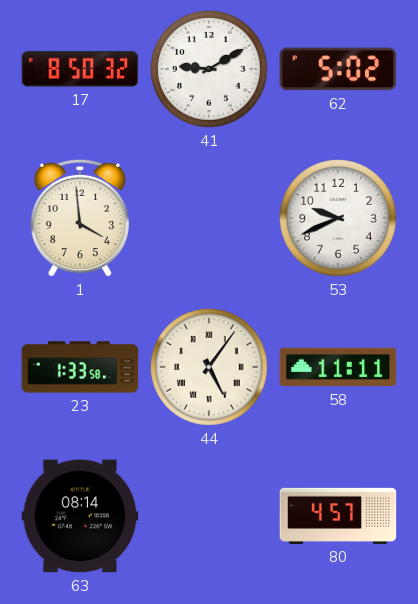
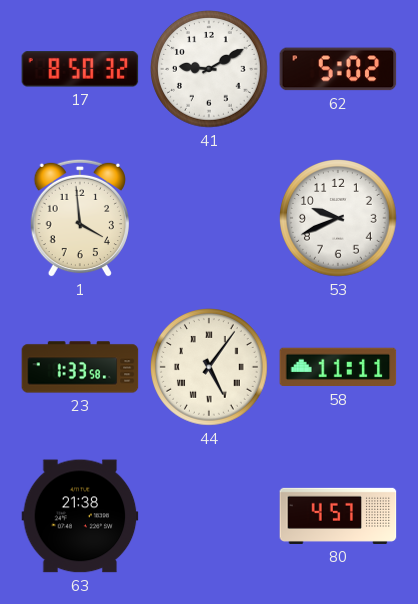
63: 08:14 -> 21:38 (80, 516)
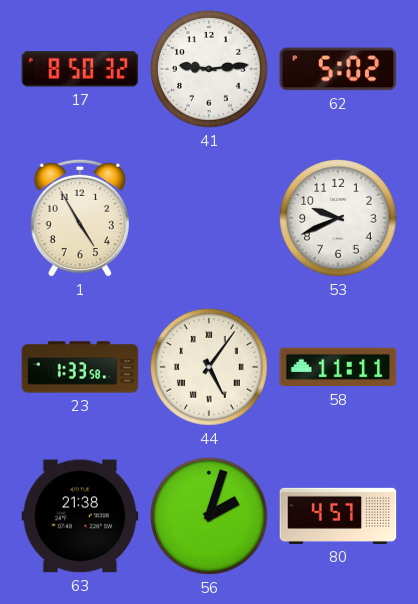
41: 9:10 -> 9:14 (210, 70)
1: 3:59 -> 4:55 (80, 218)
56: none -> 2:03 (210, 517)
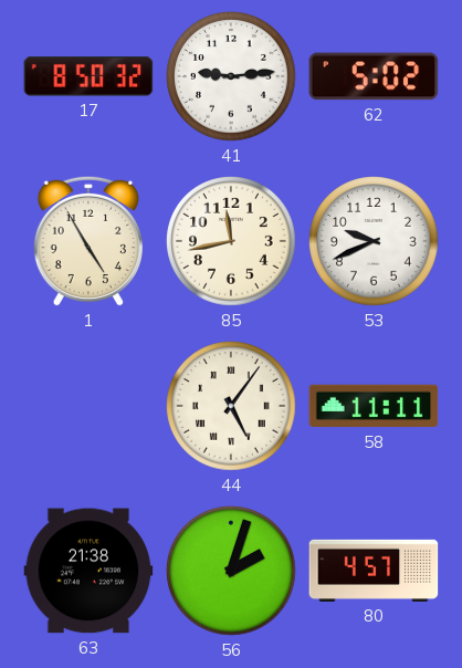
85: none -> 11:43 (232, 242)
23: 1:33 -> none (80, 367)
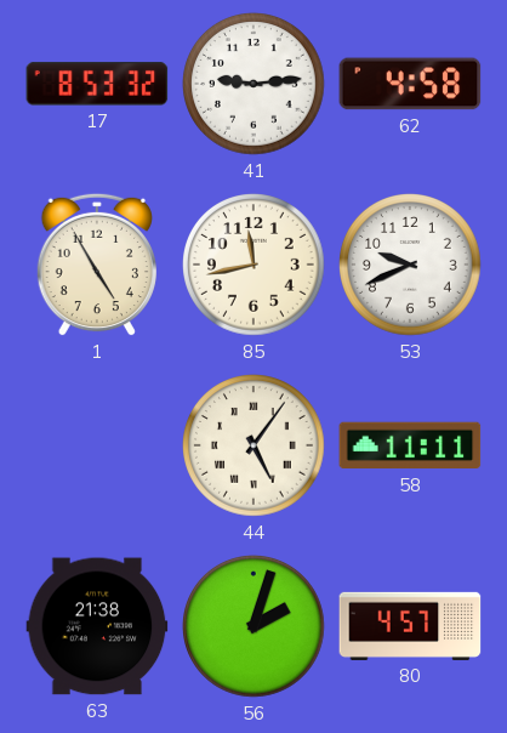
17: 8:50 -> 8:53 (97, 84)
62: 5:02 -> 4:58 (410, 84)
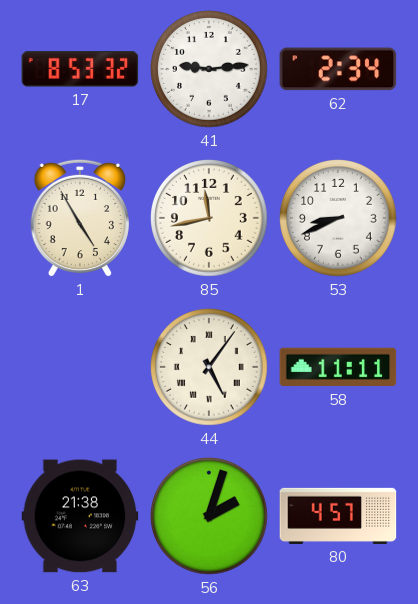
62: 4:58 -> 2:34 (338, 69)
53: 9:41 -> 8:41 (339, 219)
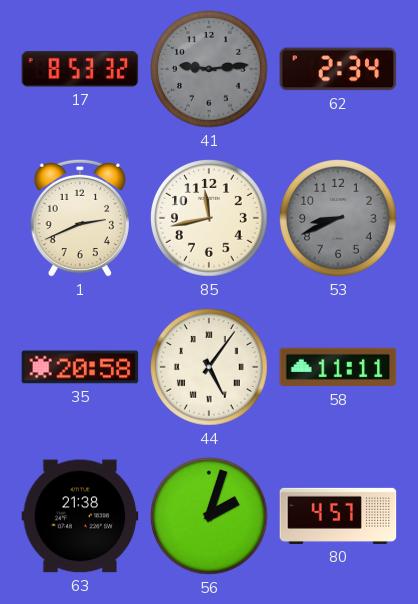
41 dial: white -> grey (210, 70)
1: 4:55 -> 2:41 (80, 218)
53 dial: white -> grey (339, 219)
35: none -> 20:58 (80, 367)
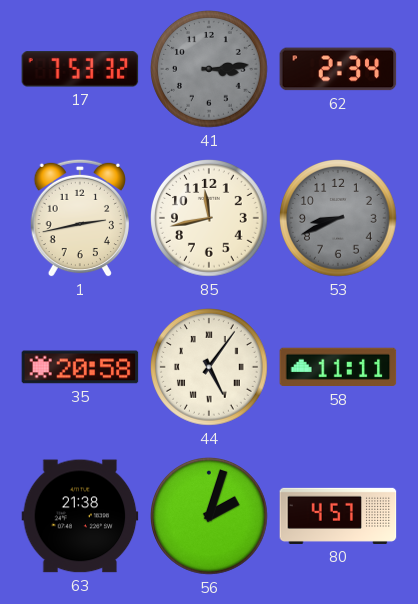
17: 8:53 -> 7:53 (80, 69)
41: 9:14 -> 3:14 (210, 70)
1: 2:41 -> 2:43 (80, 218)
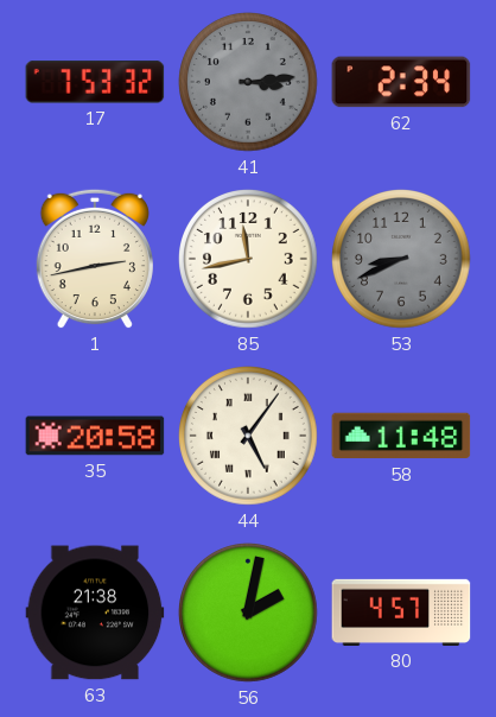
58: 11:11 -> 11:48 (401, 436)
56: 2:03 -> 2:02 (249, 614)
